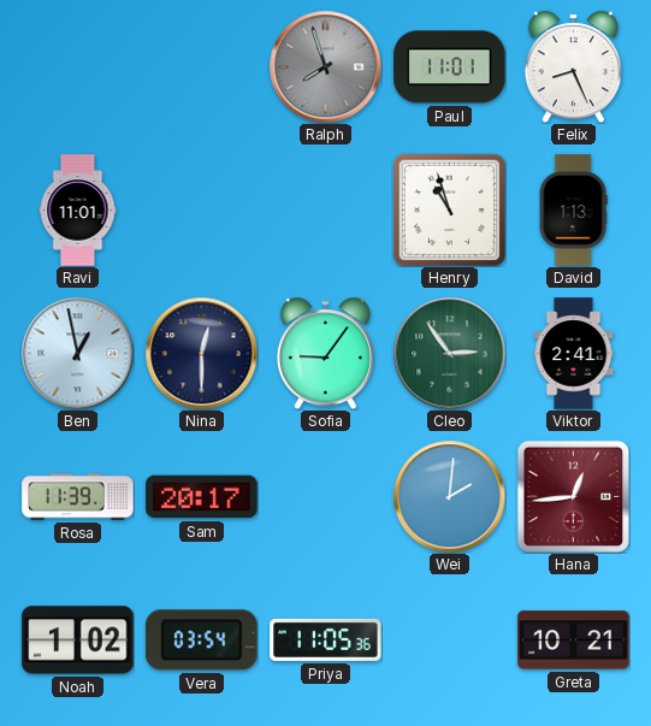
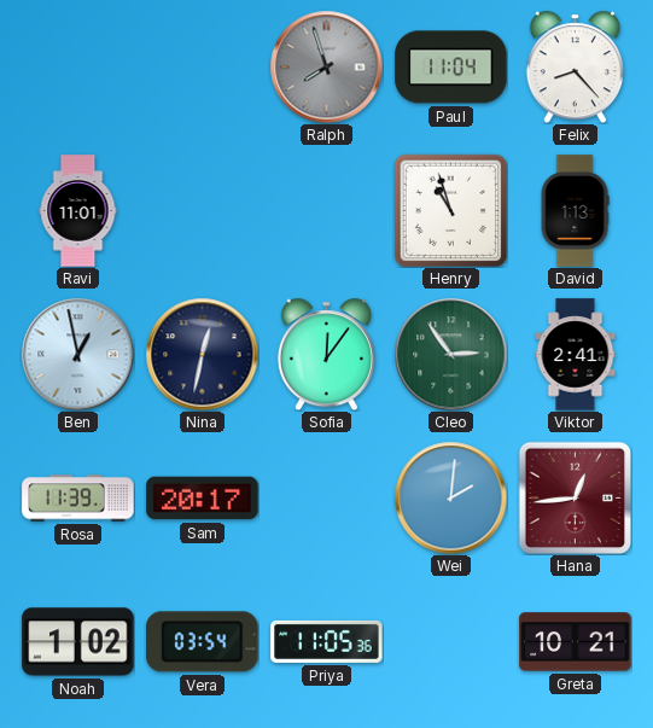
Paul: 11:01 -> 11:04 (451, 68)
Felix: 8:26 -> 8:23 (575, 66)
Nina: 12:30 -> 12:32 (202, 354)
Sofia: 9:06 -> 12:06 (326, 354)
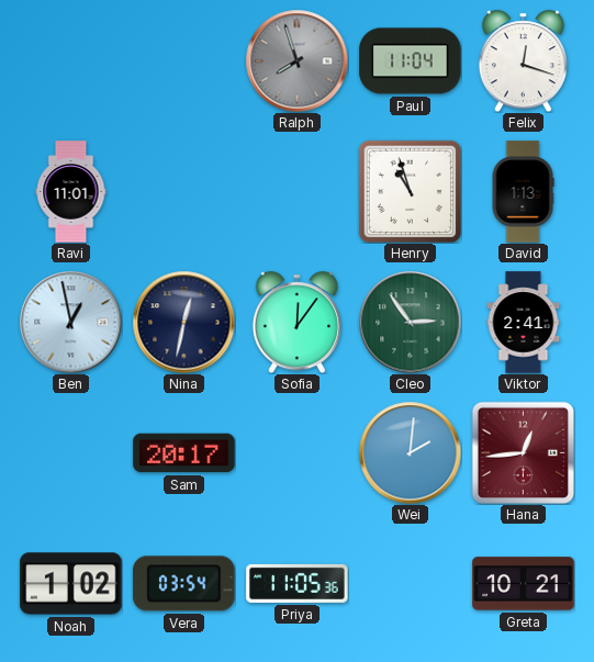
Felix: 8:23 -> 12:18 (523, 60)
Rosa: 11:39 -> none (78, 499)
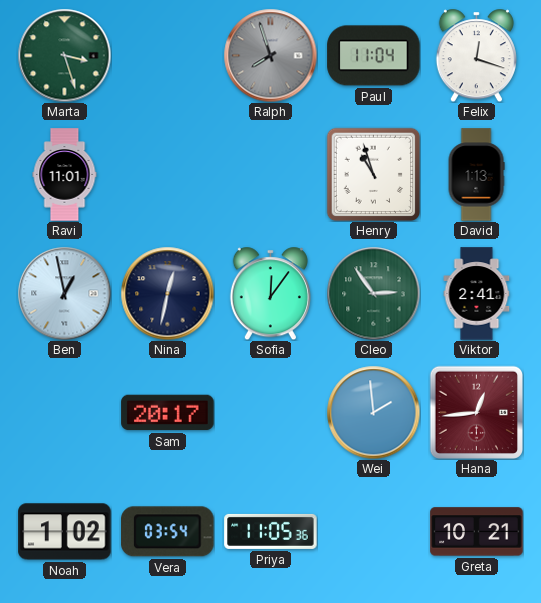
Marta: none -> 3:27 (64, 55)
Wei: 2:01 -> 1:59 (373, 412)
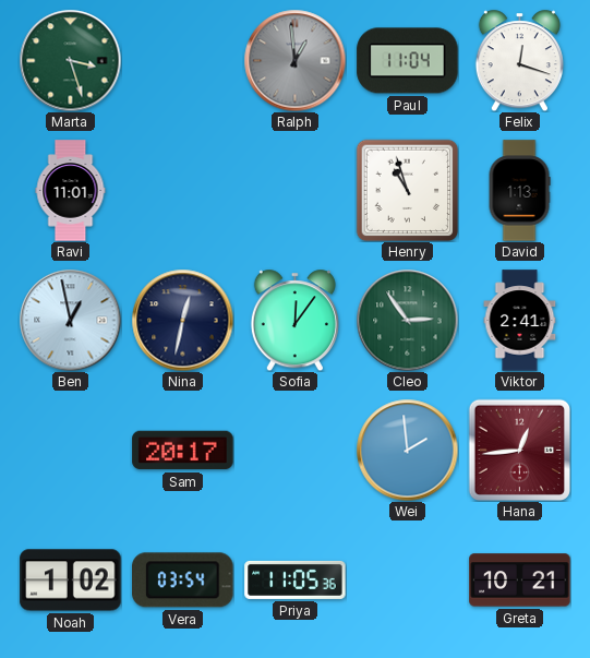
Ralph: 7:57 -> 12:59 (294, 60)
